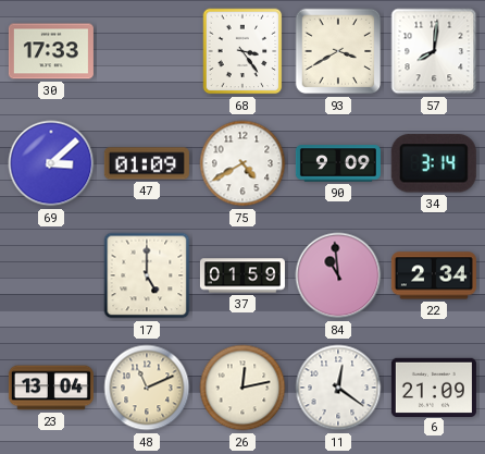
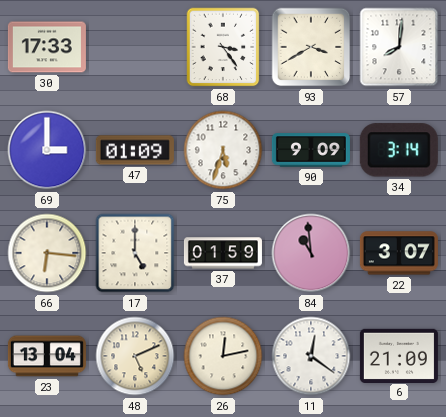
69: 3:08 -> 3:00 (47, 150)
75: 4:40 -> 5:33 (223, 150)
66: none -> 6:16 (47, 253)
22: 2:34 -> 3:07 (399, 253)
48: 11:11 -> 5:11 (135, 356)
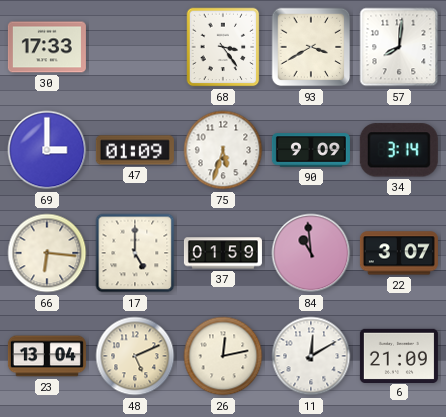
11: 12:21 -> 12:10 (311, 356)
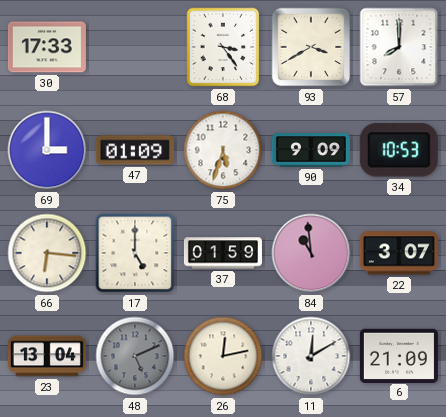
57: 8:01 -> 8:00 (399, 47)
34: 3:14 -> 10:53 (399, 150)
48 dial: cream -> grey (135, 356)
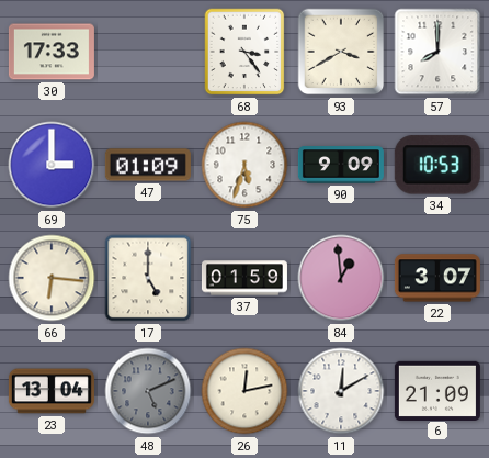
84: 10:59 -> 12:59 (341, 278)
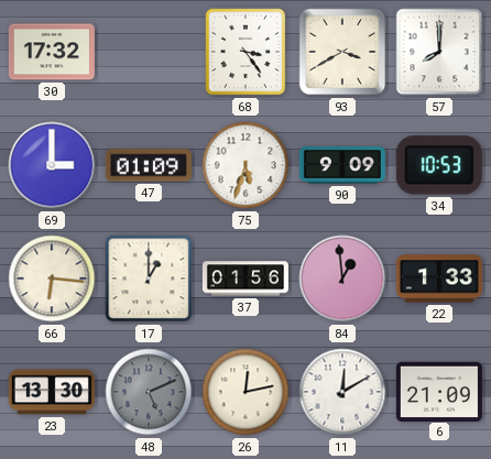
30: 17:33 -> 17:32 (52, 52)
17: 5:00 -> 1:00 (149, 278)
37: 01:59 -> 01:56 (245, 278)
22: 3:07 -> 1:33 (439, 278)
23: 13:04 -> 13:30 (52, 392)
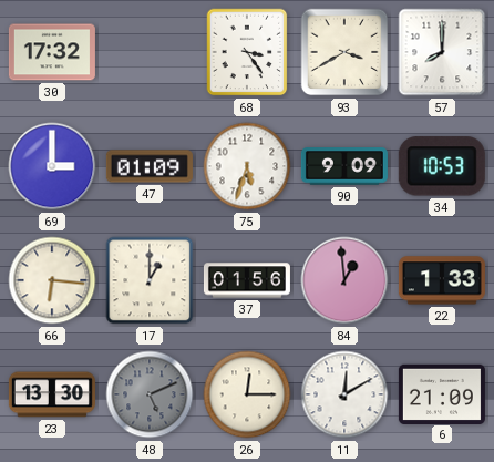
26: 12:13 -> 12:15 (247, 394)
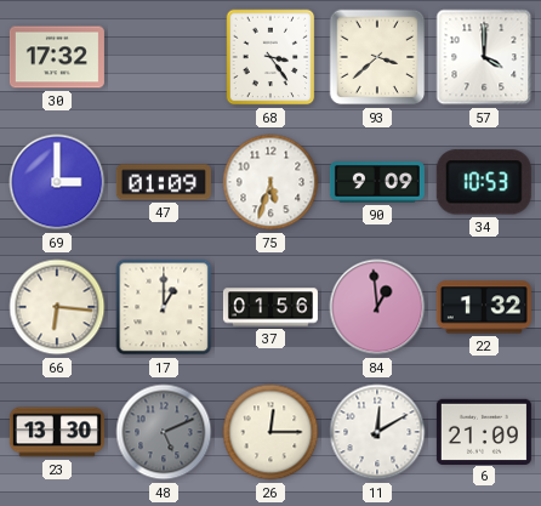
93: 3:40 -> 3:38 (377, 57)
57: 8:00 -> 4:00 (484, 57)
22: 1:33 -> 1:32 (484, 307)
